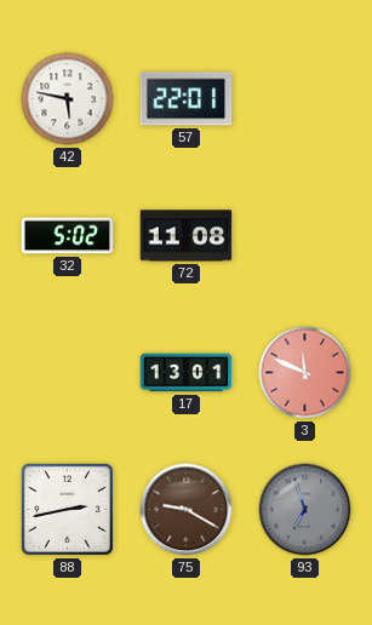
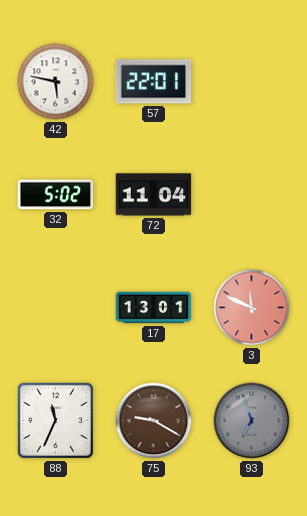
72: 11:08 -> 11:04 (154, 195)
88: 2:43 -> 11:34 (55, 420)
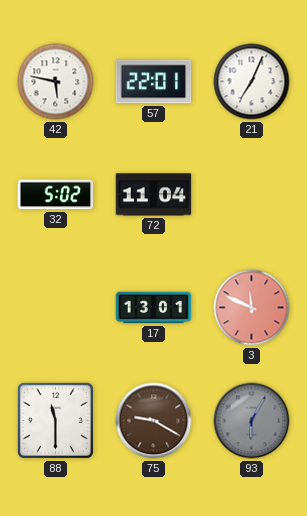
21: none -> 7:04 (252, 82)
88: 11:34 -> 11:30 (55, 420)
93: 6:57 -> 6:05 (252, 421)
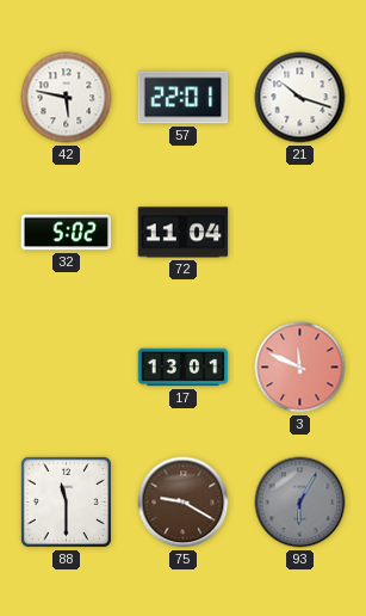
21: 7:04 -> 10:18 (300, 98)
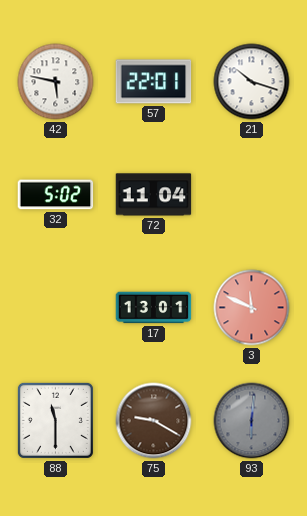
93: 6:05 -> 6:01 (252, 421)
